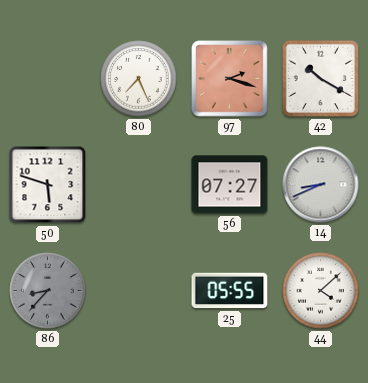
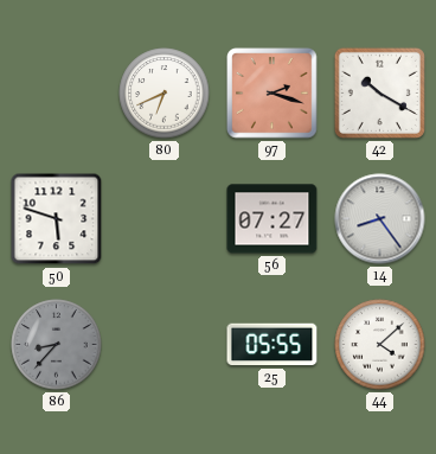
80: 7:26 -> 6:41 (165, 94)
14: 8:41 -> 8:24 (380, 219)
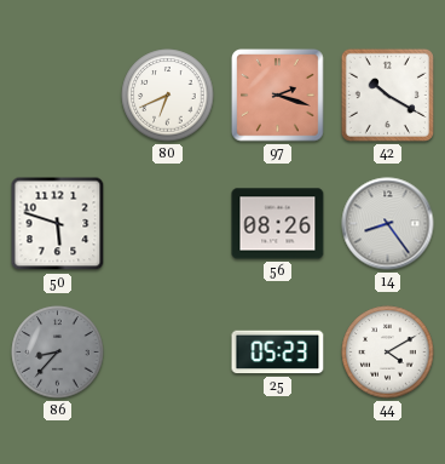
56: 07:27 -> 08:26 (278, 224)
25: 05:55 -> 05:23 (278, 353)
44: 4:08 -> 4:10 (388, 353)
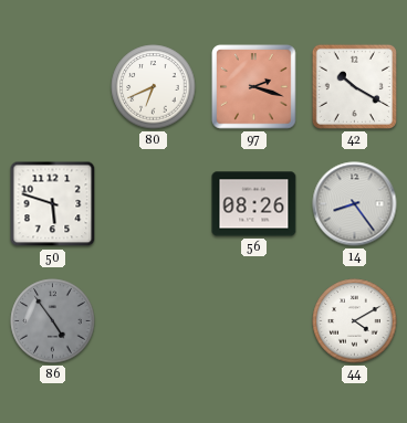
86: 8:37 -> 4:54 (53, 321)
25: 05:23 -> none (278, 353)
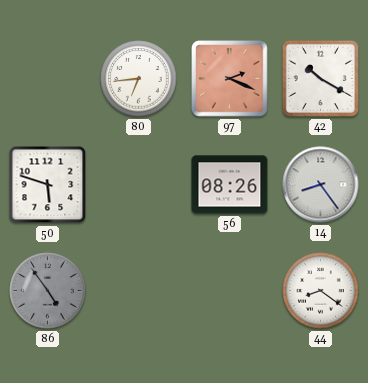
80: 6:41 -> 6:44 (139, 79)
97: 2:18 -> 2:19 (230, 79)
44: 4:10 -> 8:21 (321, 291)
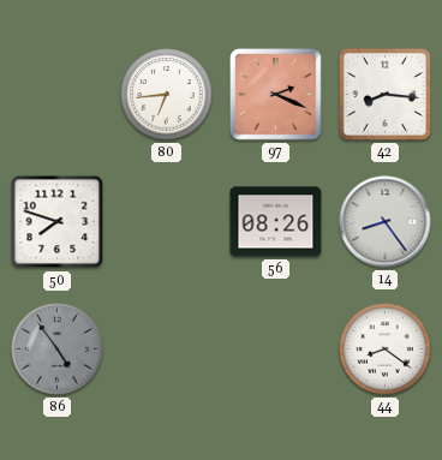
42: 10:20 -> 8:16 (384, 94)
50: 5:48 -> 7:48 (58, 222)
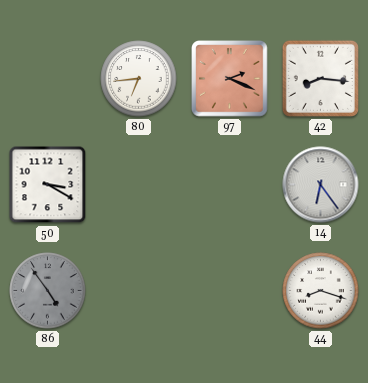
50: 7:48 -> 3:20 (48, 185)
56: 08:26 -> none (276, 222)
14: 8:24 -> 6:24 (321, 185)
44: 8:21 -> 8:18 (321, 291)
